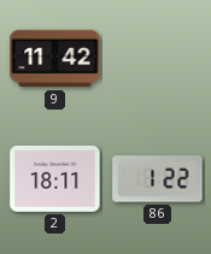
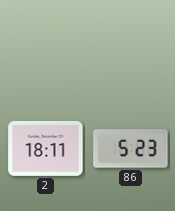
9: 11:42 -> none (55, 59)
86: 1:22 -> 5:23 (131, 149)
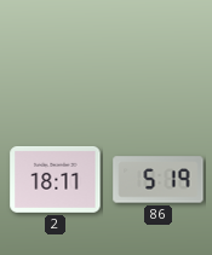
86: 5:23 -> 5:19 (159, 180)
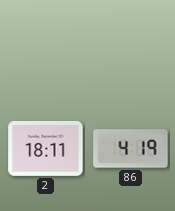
86: 5:19 -> 4:19 (131, 149)
